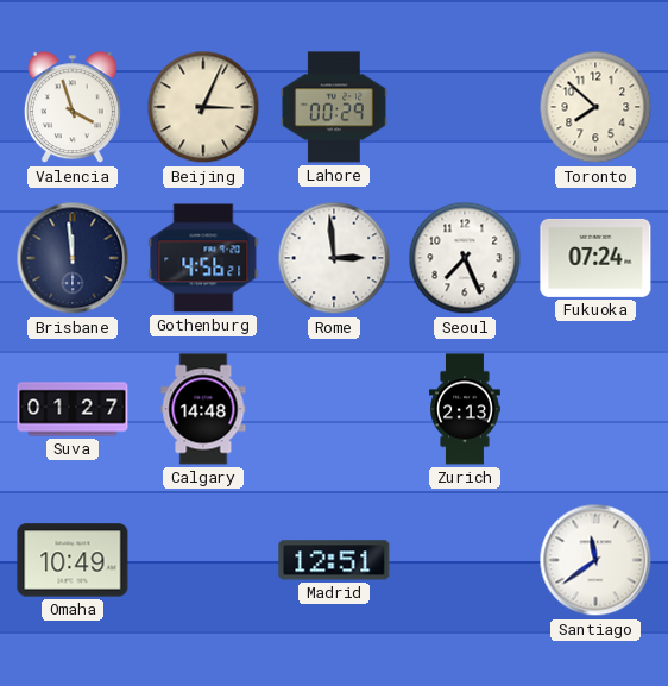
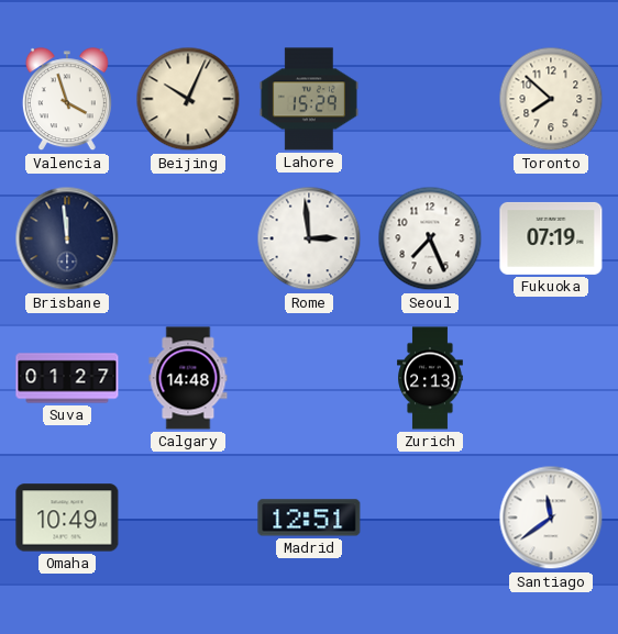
Beijing: 3:04 -> 10:04 (188, 99)
Lahore: 00:29 -> 15:29 (309, 99)
Gothenburg: 4:56 -> none (203, 258)
Fukuoka: 07:24 -> 07:19 (551, 238)
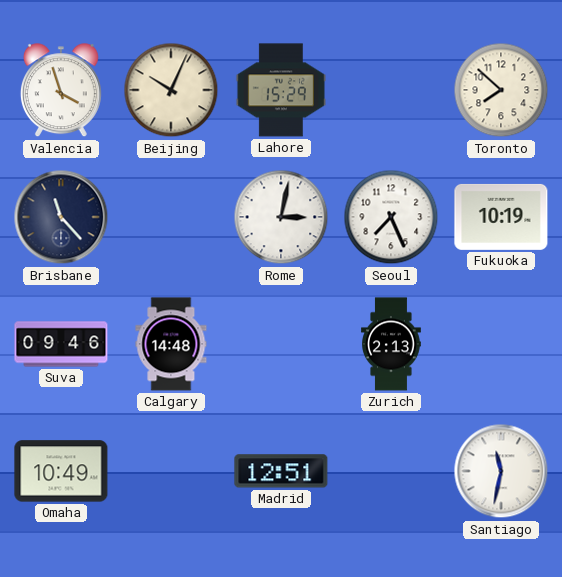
Brisbane: 11:59 -> 11:23 (61, 217)
Rome: 2:59 -> 3:02 (281, 217)
Fukuoka: 07:19 -> 10:19 (501, 217)
Suva: 01:27 -> 09:46 (61, 344)
Santiago: 11:39 -> 11:32 (501, 471)
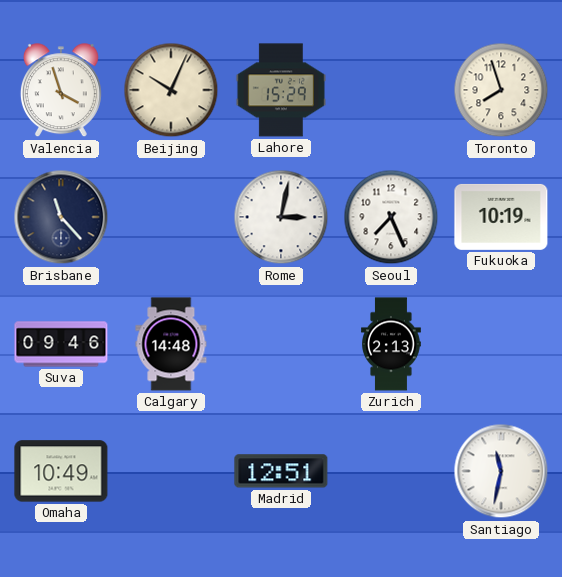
Toronto: 7:52 -> 7:57 (501, 90)
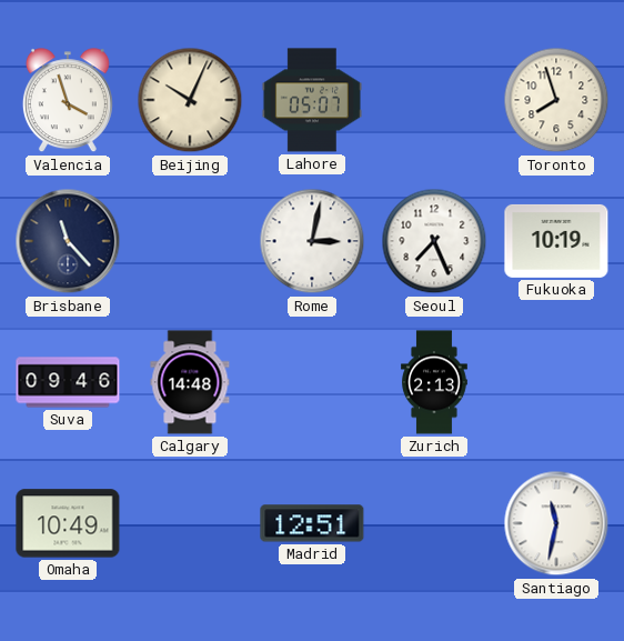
Lahore: 15:29 -> 05:07 (312, 100)
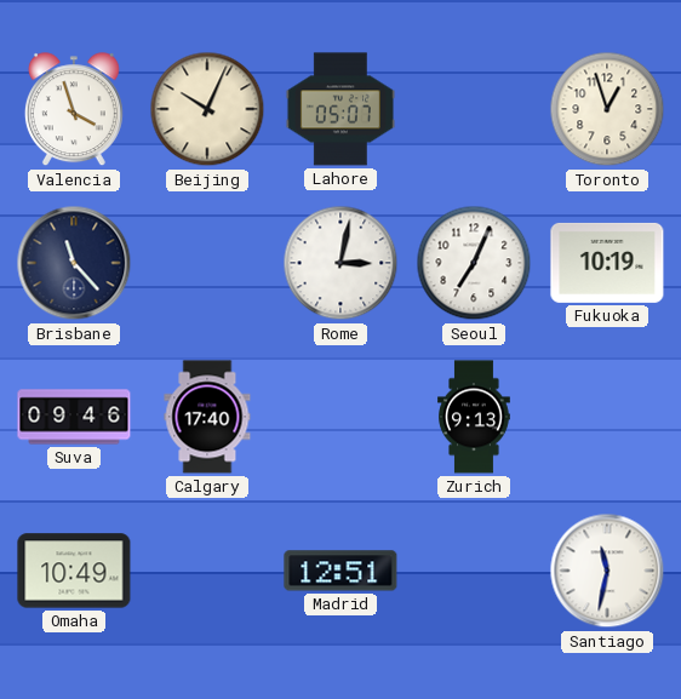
Toronto: 7:57 -> 12:57 (607, 109)
Seoul: 7:26 -> 7:04 (474, 263)
Calgary: 14:48 -> 17:40 (207, 417)
Zurich: 2:13 -> 9:13 (475, 417)
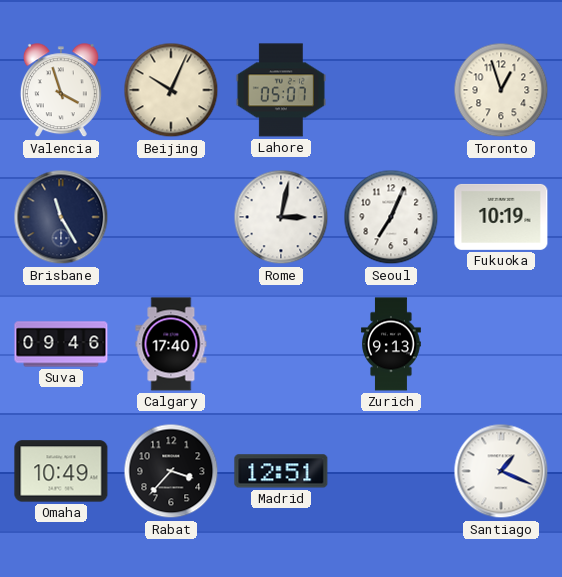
Brisbane: 11:23 -> 11:25 (61, 217)
Rabat: none -> 3:37 (171, 471)
Santiago: 11:32 -> 1:19 (501, 471)
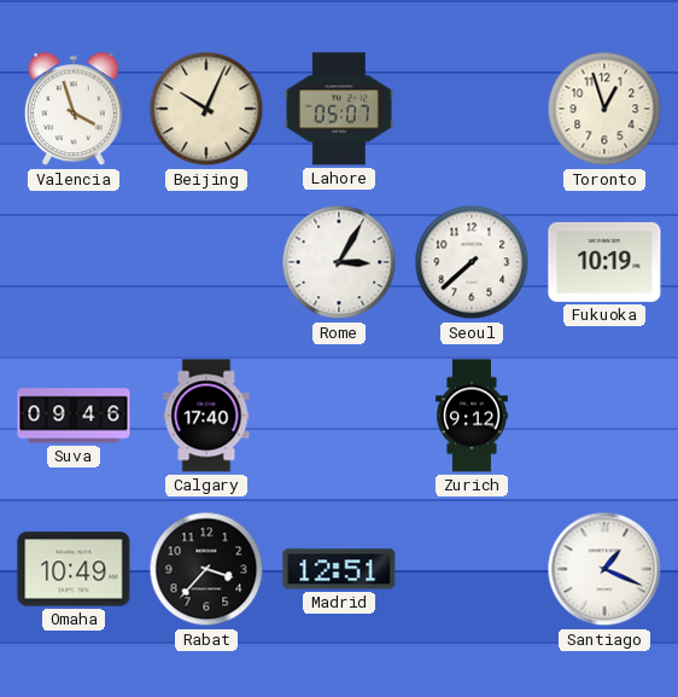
Brisbane: 11:25 -> none (61, 217)
Rome: 3:02 -> 3:05 (339, 262)
Seoul: 7:04 -> 7:38 (472, 262)
Zurich: 9:13 -> 9:12 (473, 416)
